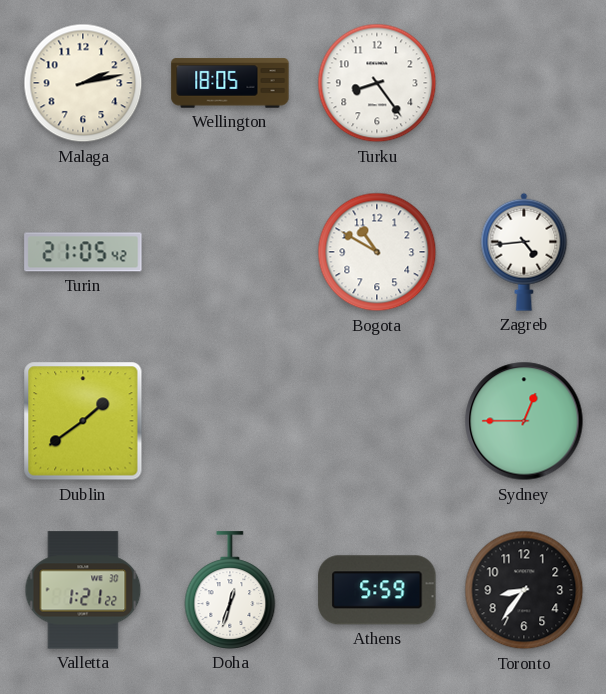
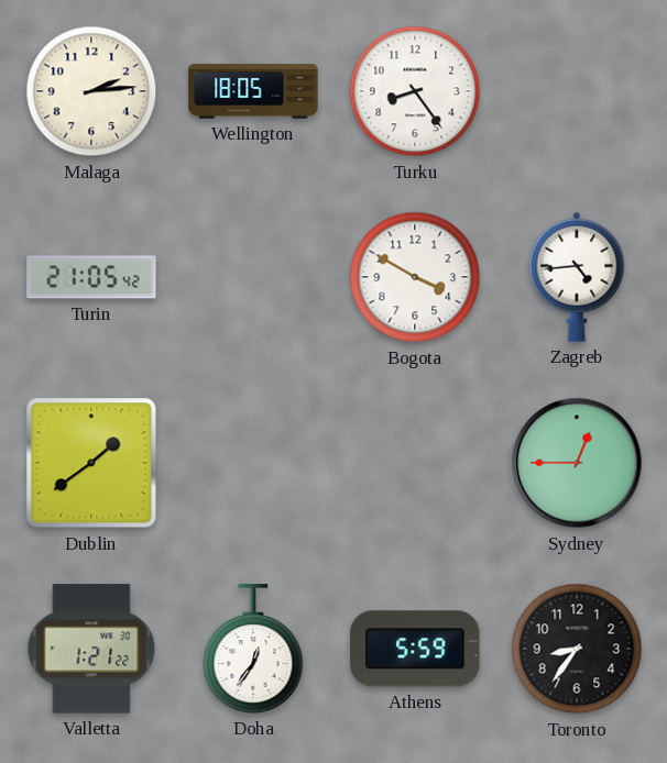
Malaga: 2:13 -> 2:14 (91, 91)
Bogota: 10:50 -> 3:50 (415, 277)
Doha: 12:33 -> 12:36 (253, 649)
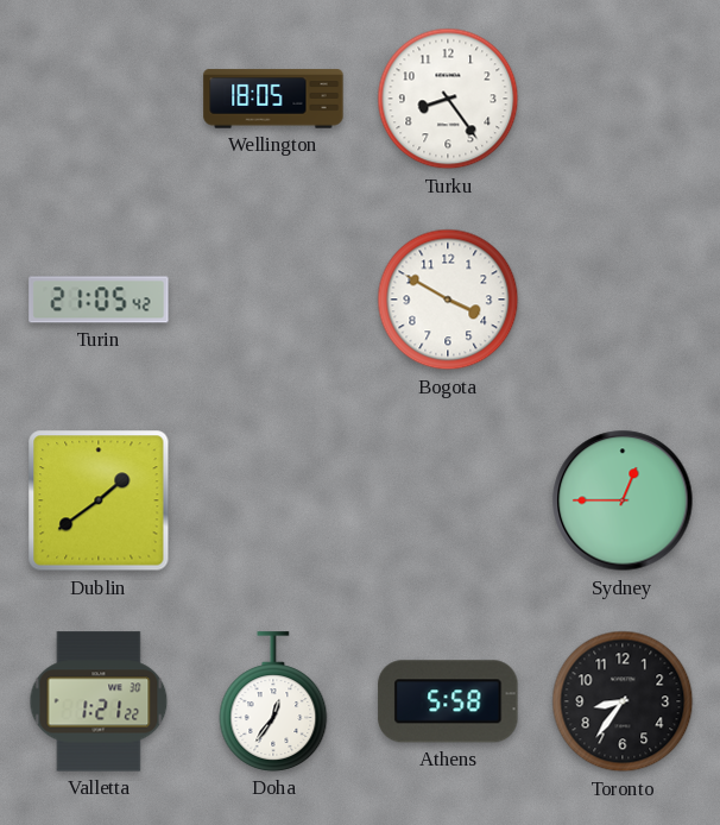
Malaga: 2:14 -> none (91, 91)
Zagreb: 4:44 -> none (577, 277)
Athens: 5:59 -> 5:58 (448, 701)
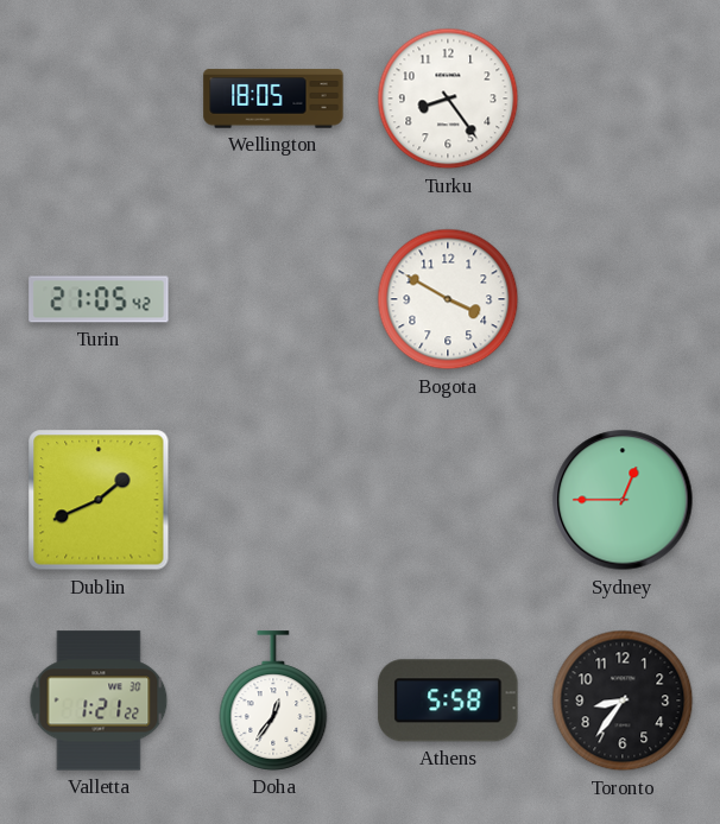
Dublin: 1:39 -> 1:41 (99, 500)
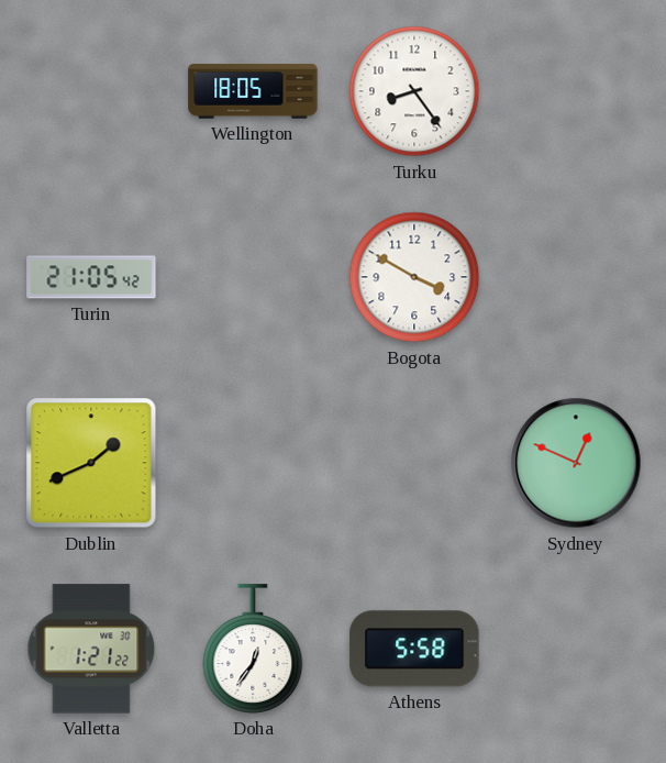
Sydney: 12:45 -> 12:49 (576, 463)
Toronto: 8:36 -> none (623, 701)
